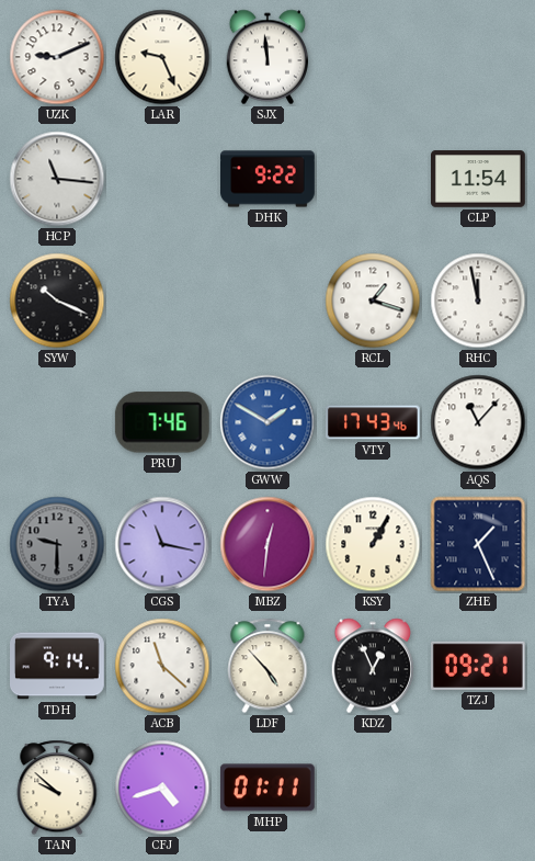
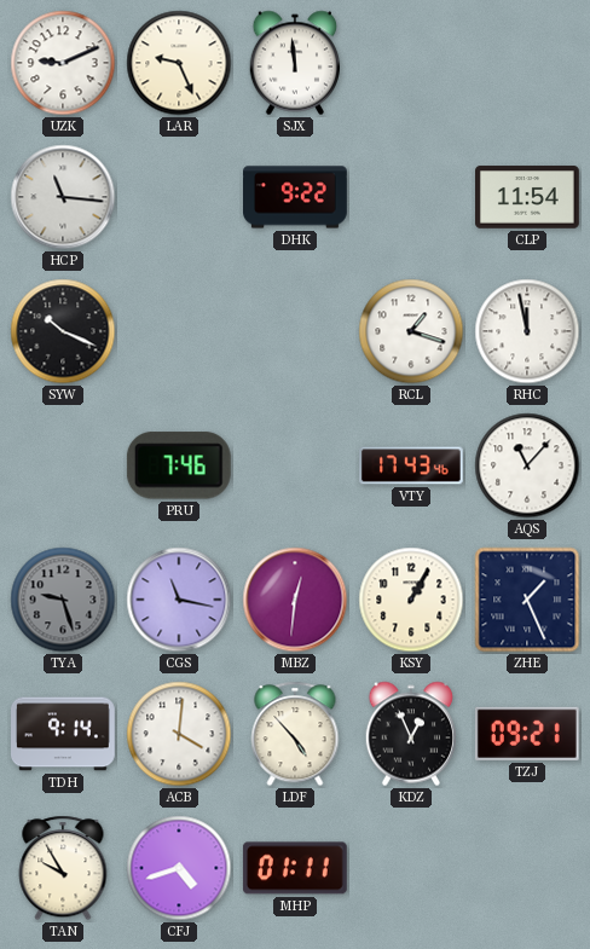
GWW: 1:50 -> none (267, 422)
TYA: 9:30 -> 9:27 (63, 600)
ACB: 11:22 -> 4:01 (179, 734)
TAN: 9:52 -> 9:55 (63, 868)
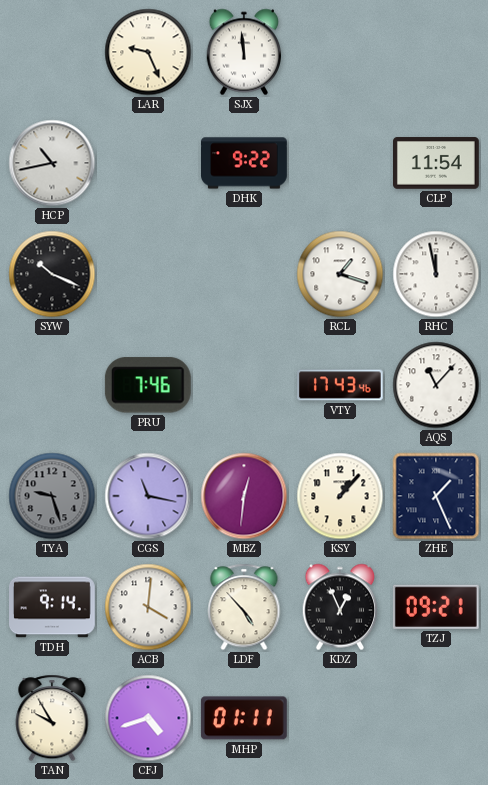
UZK: 9:11 -> none (63, 63)
HCP: 11:16 -> 10:43 (52, 163)
KSY: 1:05 -> 1:07 (340, 496)
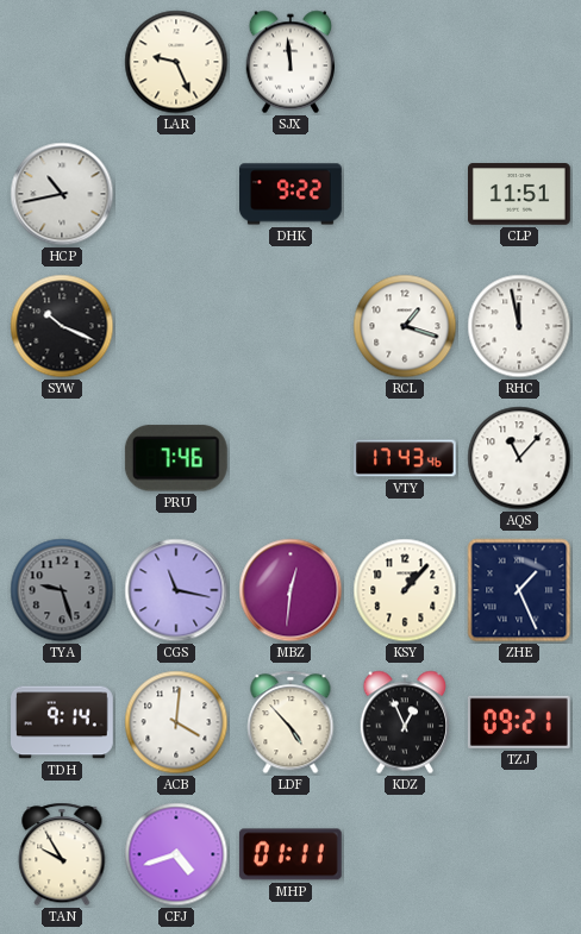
CLP: 11:54 -> 11:51 (520, 194)
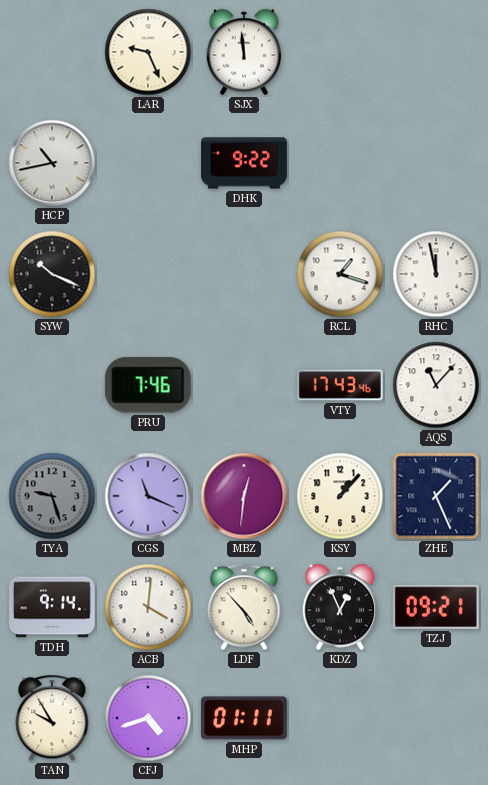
CLP: 11:51 -> none (520, 194)
CGS: 11:17 -> 11:19 (148, 496)
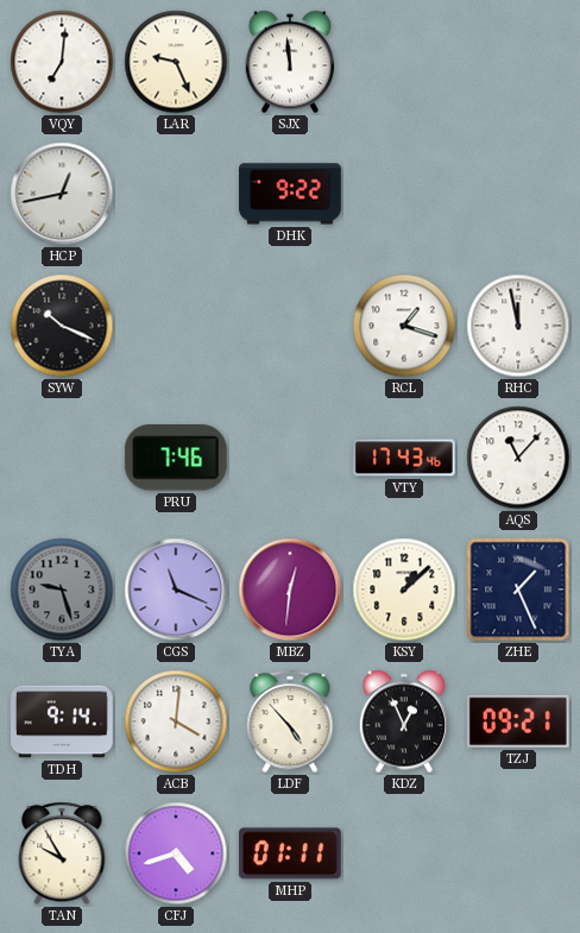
VQY: none -> 7:01 (62, 62)
HCP: 10:43 -> 12:43 (62, 194)
KSY: 1:07 -> 1:08 (404, 590)
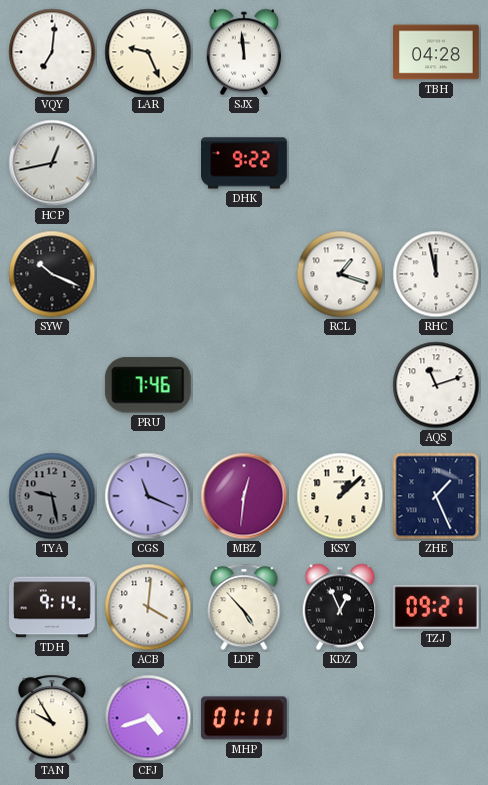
TBH: none -> 04:28 (437, 52)
VTY: 17:43 -> none (405, 458)
AQS: 11:07 -> 11:12 (436, 385)
TYA: 9:27 -> 9:28 (52, 496)
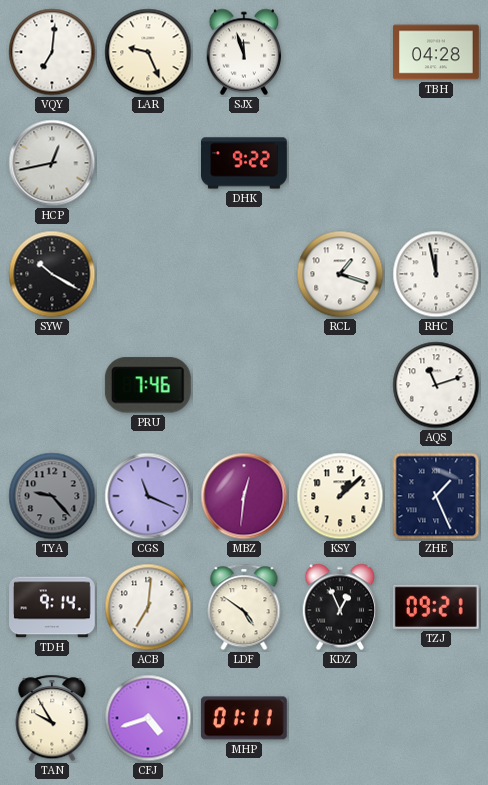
SJX: 11:59 -> 11:57 (244, 52)
SYW: 10:19 -> 10:20 (52, 274)
TYA: 9:28 -> 9:23 (52, 496)
ACB: 4:01 -> 7:01 (148, 607)
LDF: 4:53 -> 4:51 (244, 607)
